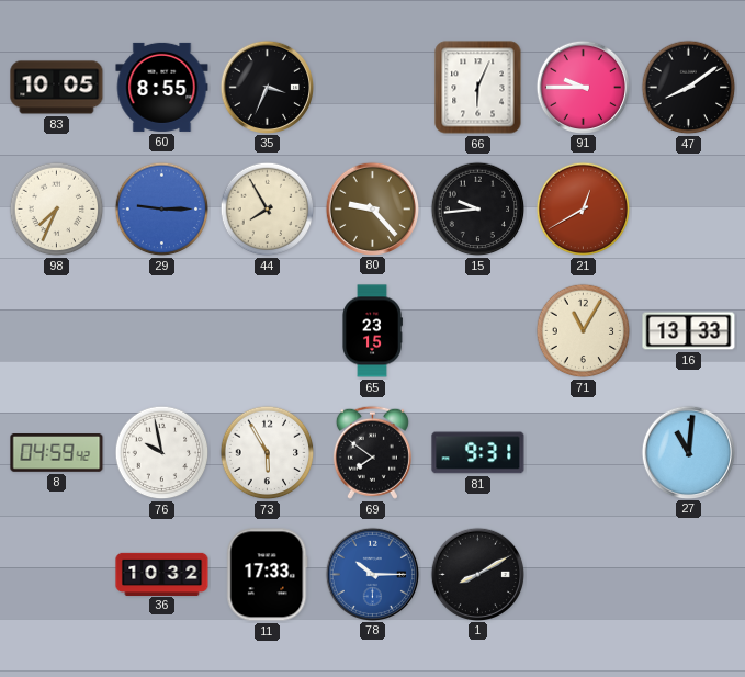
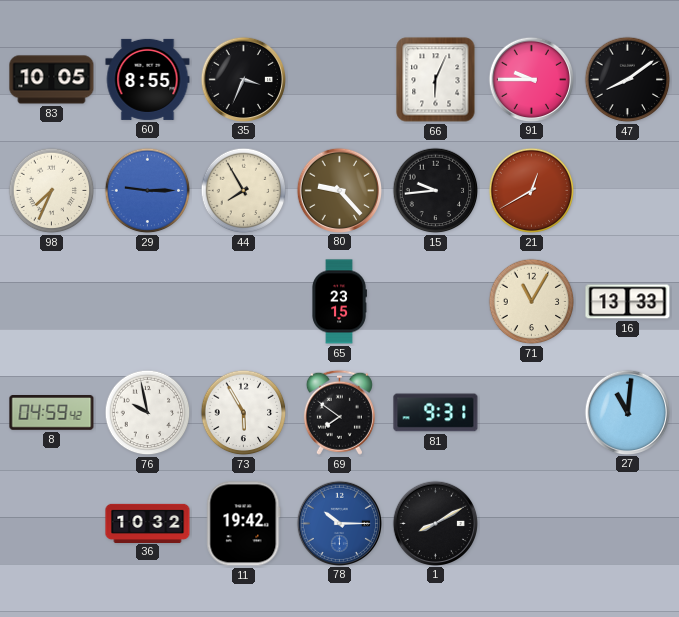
11: 17:33 -> 19:42 (244, 524)
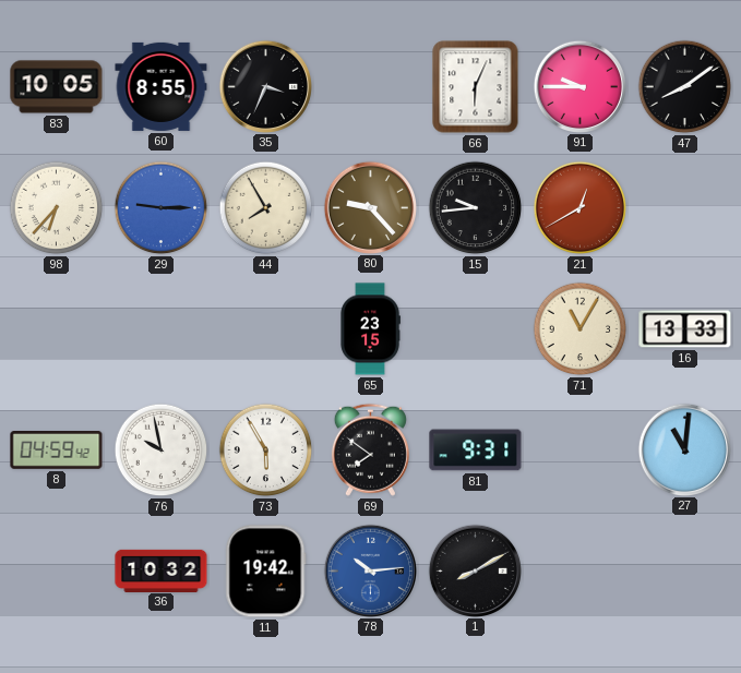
98: 7:34 -> 6:37 (57, 208)
78: 10:15 -> 10:14 (370, 570)
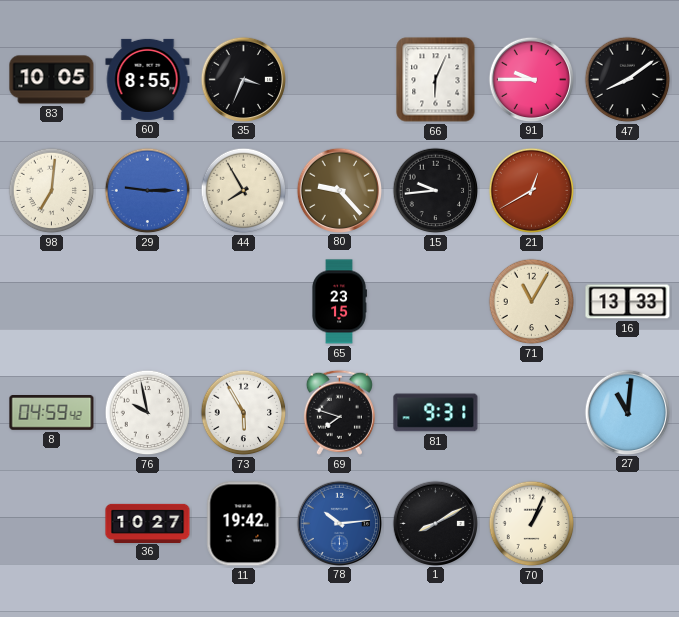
98: 6:37 -> 7:01 (52, 191)
69: 7:51 -> 7:48 (339, 412)
36: 10:32 -> 10:27 (148, 523)
70: none -> 1:04 (532, 524)
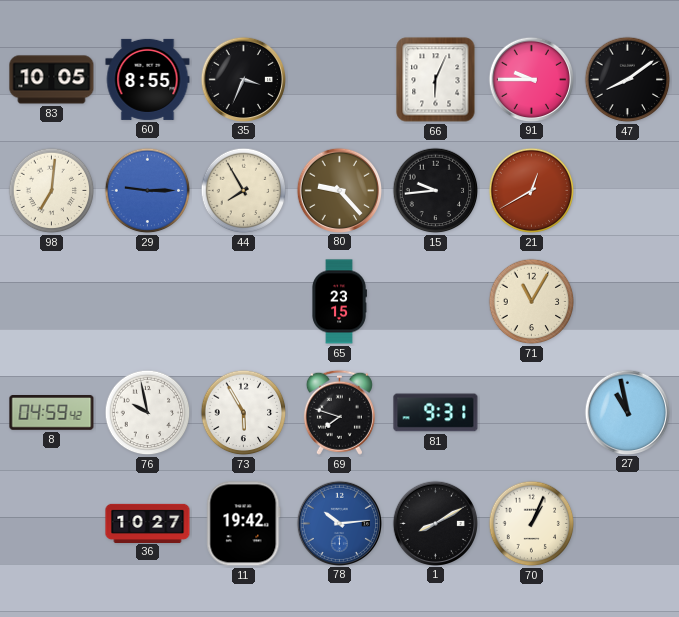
16: 13:33 -> none (628, 302)
27: 11:01 -> 10:58 (627, 412)
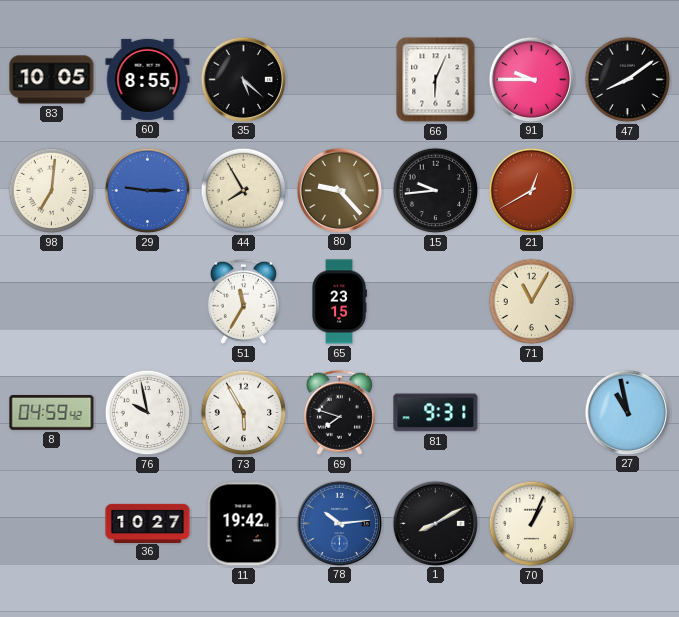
35: 3:34 -> 5:22 (243, 79)
51: none -> 11:35 (243, 301)
